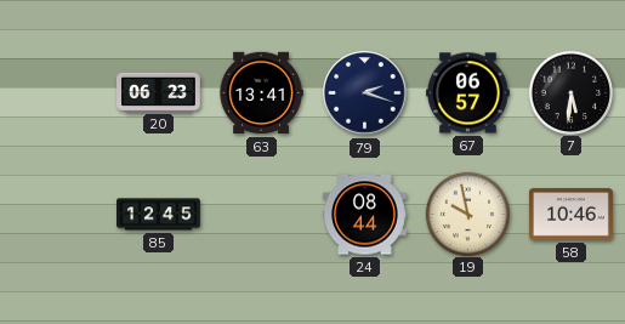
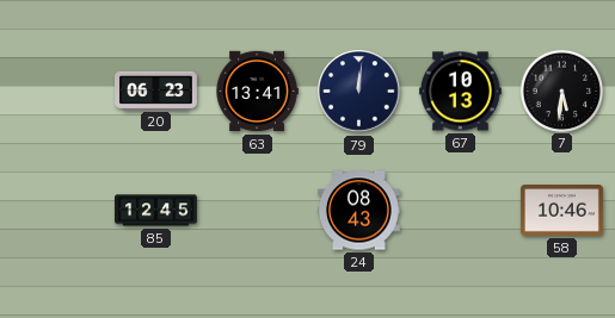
79: 2:18 -> 12:01 (359, 92)
67: 06:57 -> 10:13 (460, 92)
24: 08:44 -> 08:43 (358, 211)
19: 9:58 -> none (467, 214)
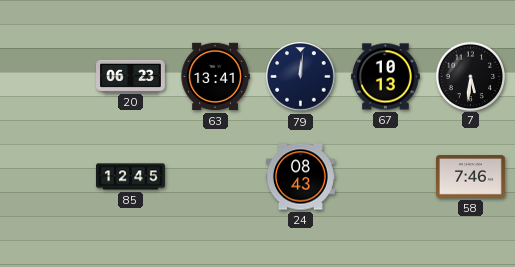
58: 10:46 -> 7:46 (470, 177)
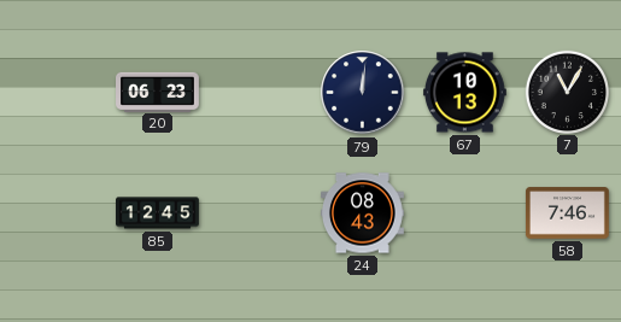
63: 13:41 -> none (215, 77)
7: 5:31 -> 11:05 (567, 92)
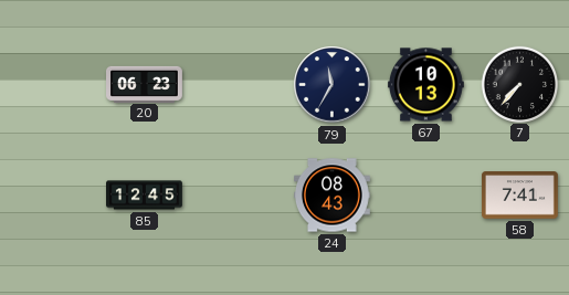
79: 12:01 -> 11:35 (333, 85)
7: 11:05 -> 7:37 (519, 84)
58: 7:46 -> 7:41 (519, 196)
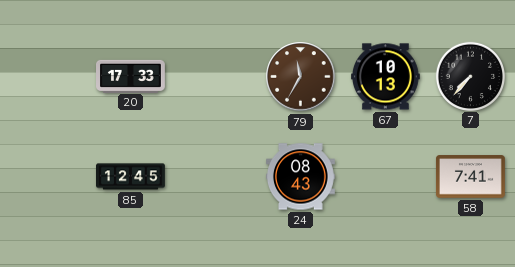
20: 06:23 -> 17:33 (131, 76)
79 dial: navy -> brown (301, 77)
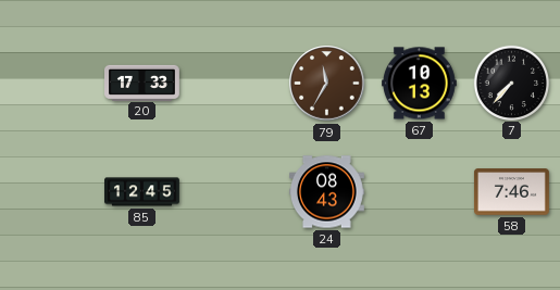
58: 7:41 -> 7:46 (511, 192)
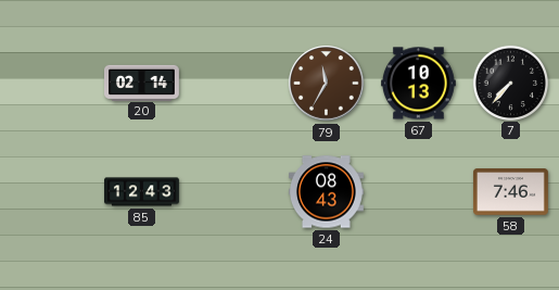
20: 17:33 -> 02:14 (142, 83)
85: 12:45 -> 12:43 (142, 192)
